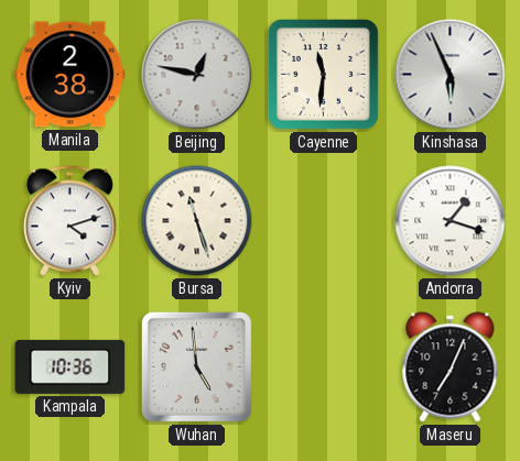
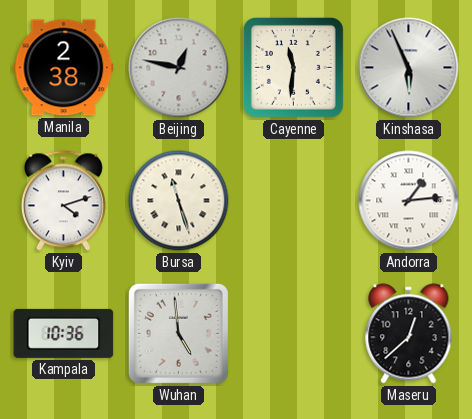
Andorra: 1:18 -> 1:14 (409, 201)
Maseru: 7:04 -> 12:38 (409, 334)
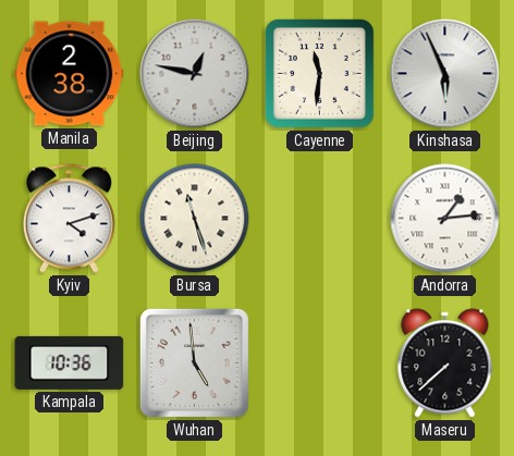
Maseru: 12:38 -> 7:38 (445, 363)
